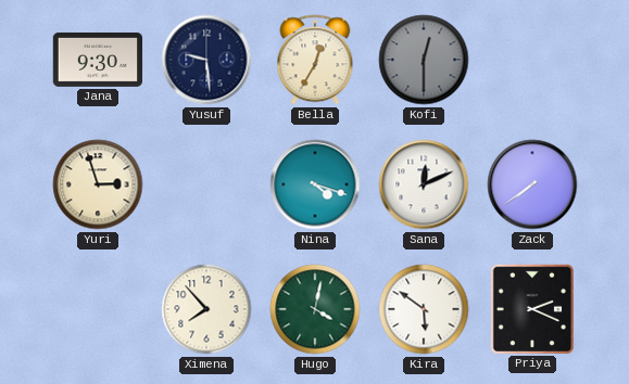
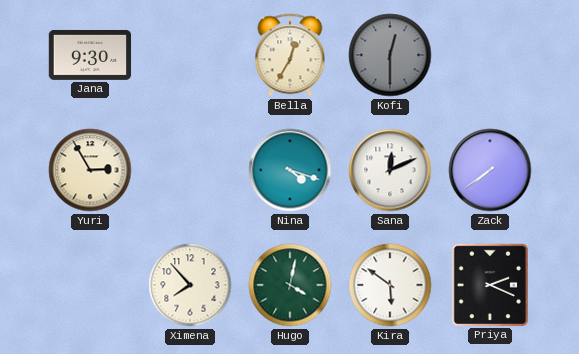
Yusuf: 9:29 -> none (206, 60)
Yuri: 2:57 -> 2:55 (90, 170)
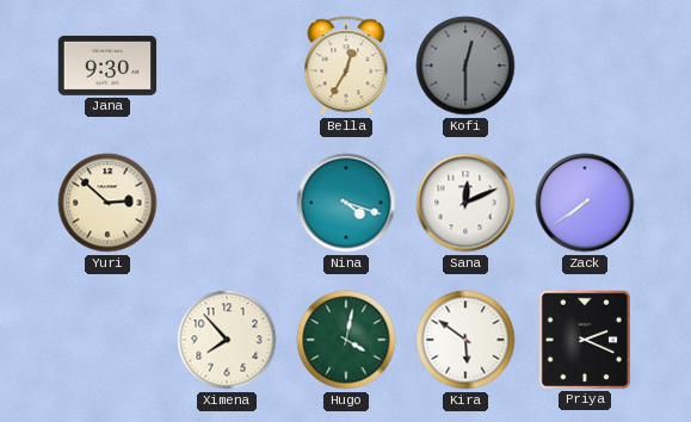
Yuri: 2:55 -> 2:52 (107, 203)
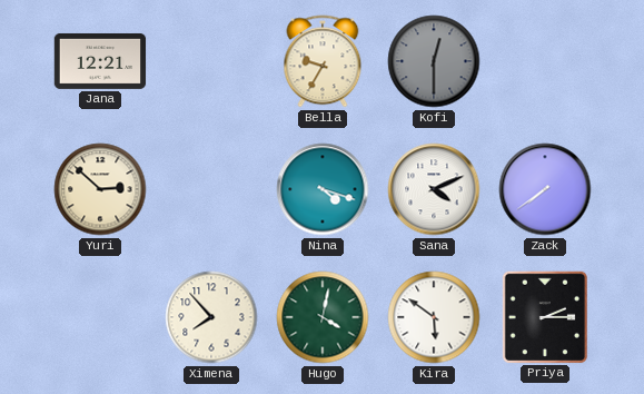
Jana: 9:30 -> 12:21 (100, 61)
Bella: 12:35 -> 9:35 (323, 61)
Sana: 12:11 -> 4:11 (434, 189)
Priya: 2:19 -> 2:15 (545, 316)
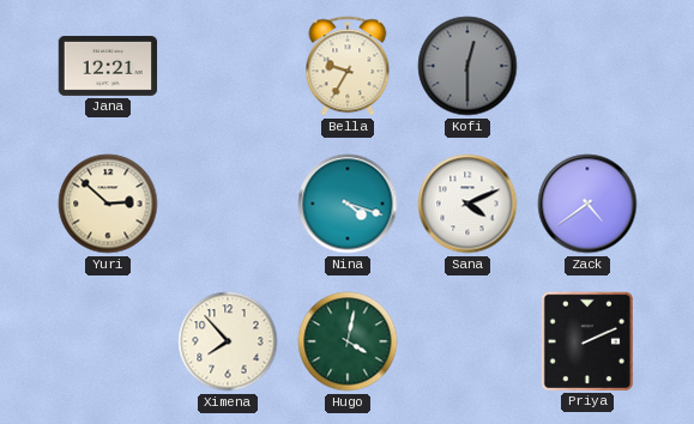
Zack: 7:39 -> 4:39 (587, 204)
Kira: 5:51 -> none (434, 317)
Priya: 2:15 -> 2:11 (587, 340)
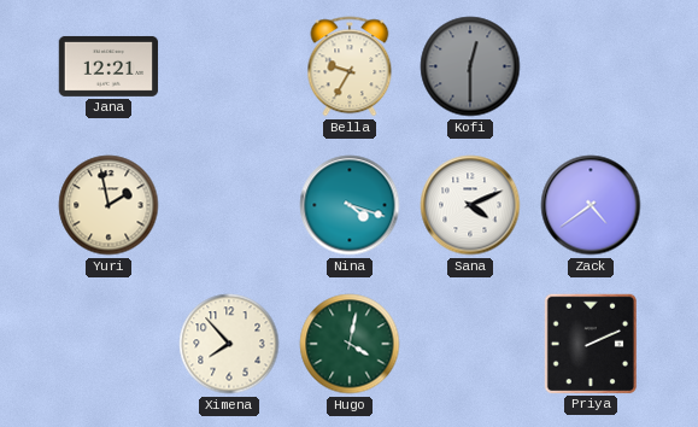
Yuri: 2:52 -> 1:58 (108, 205)
